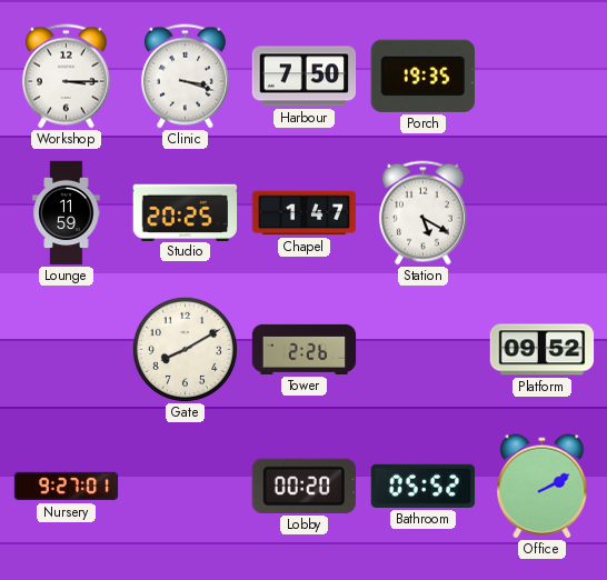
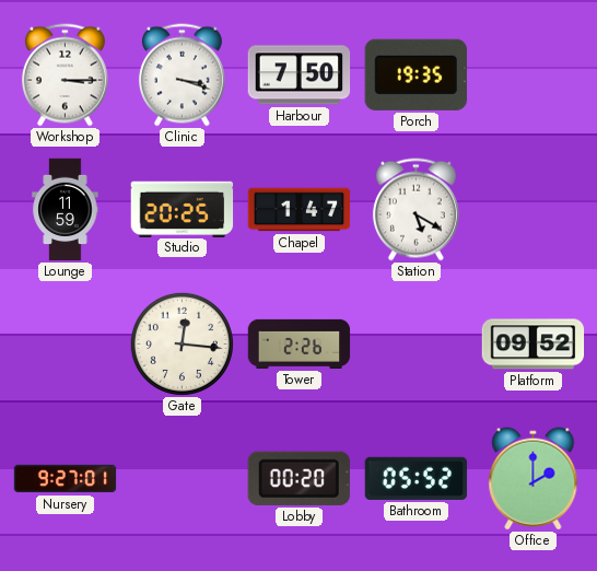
Gate: 8:10 -> 12:16 (182, 343)
Office: 2:10 -> 2:00 (534, 479)
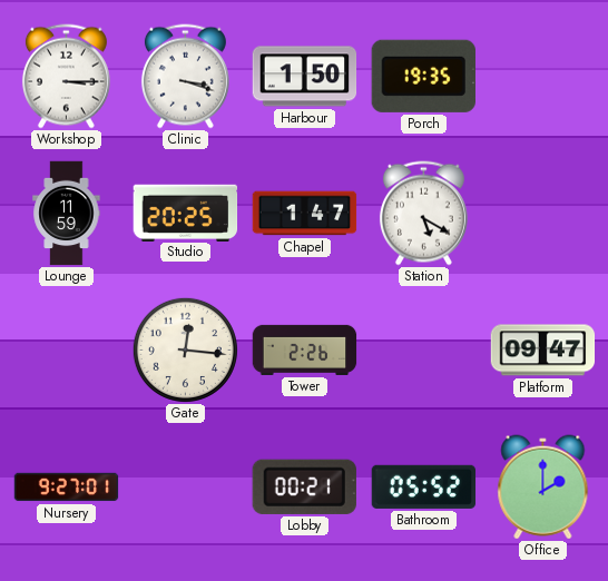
Harbour: 7:50 -> 1:50 (305, 77)
Platform: 09:52 -> 09:47 (543, 351)
Lobby: 00:20 -> 00:21 (304, 486)
